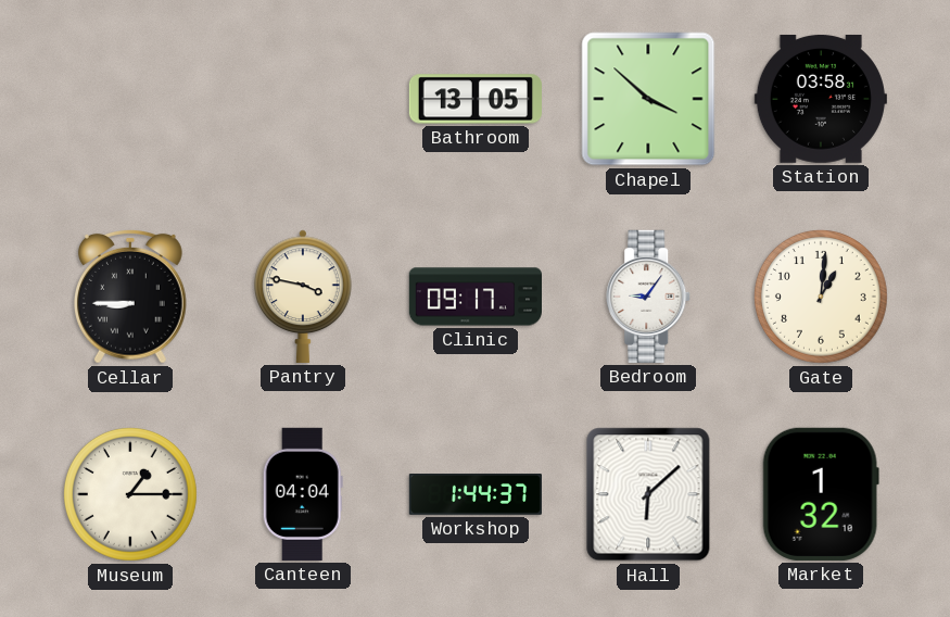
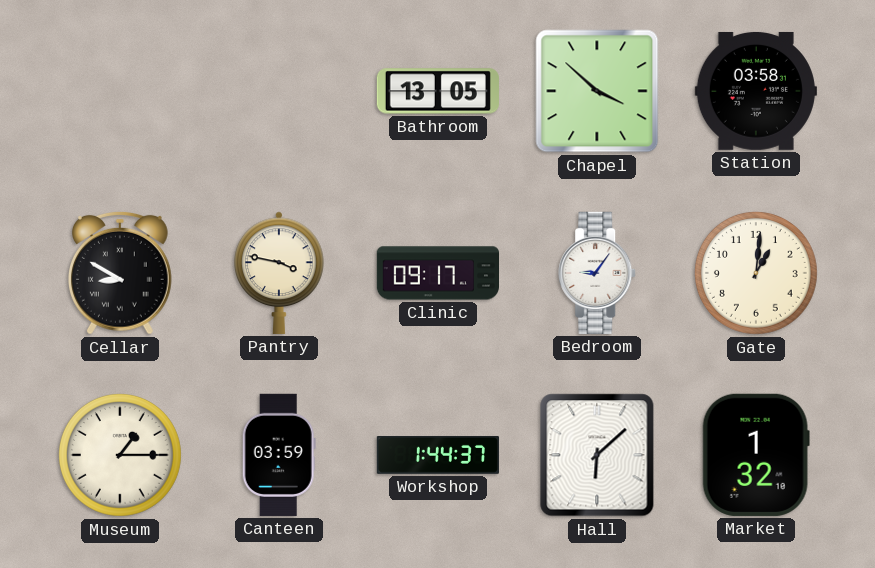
Cellar: 8:45 -> 8:50 (120, 273)
Canteen: 04:04 -> 03:59 (279, 455)
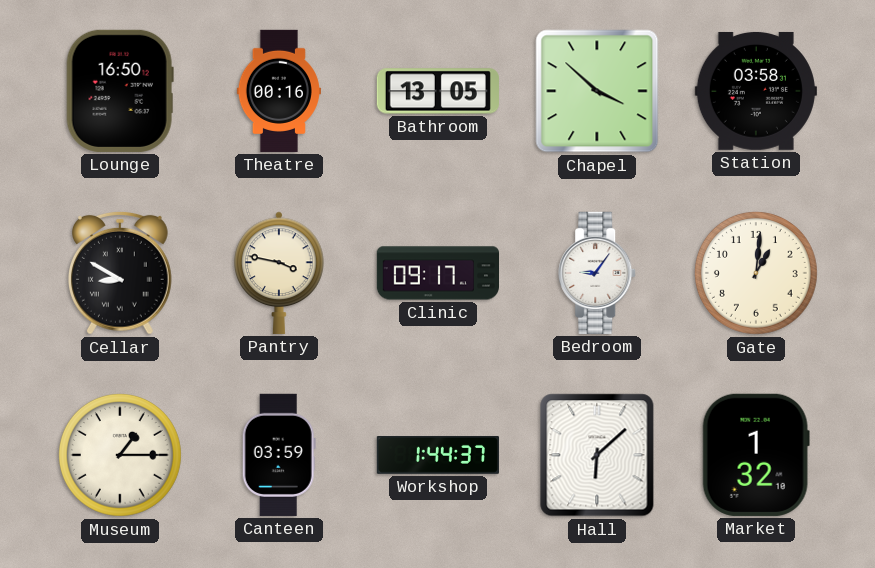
Lounge: none -> 16:50 (120, 91)
Theatre: none -> 00:16 (279, 91)
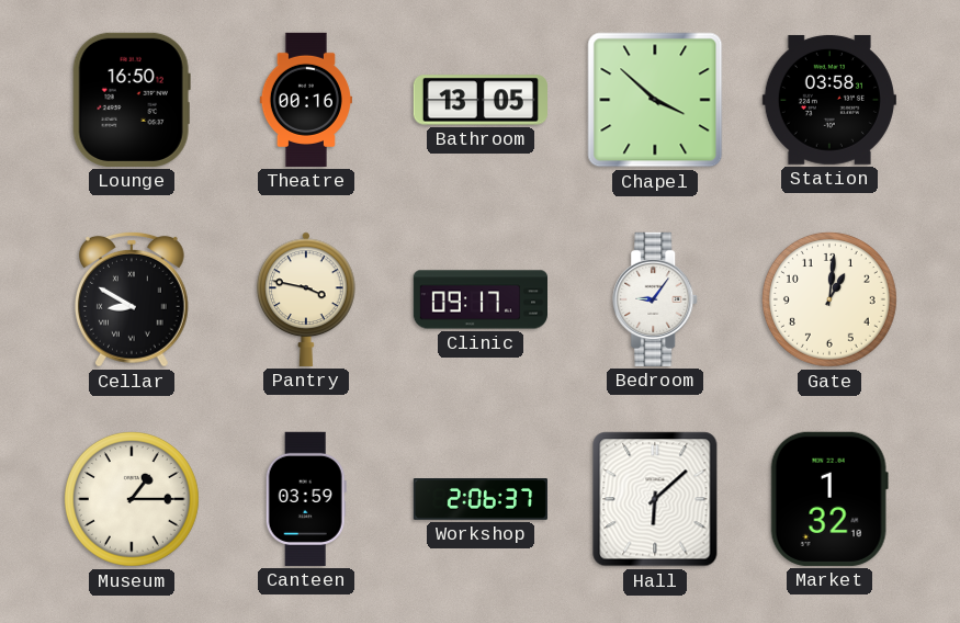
Workshop: 1:44 -> 2:06 (481, 500)
